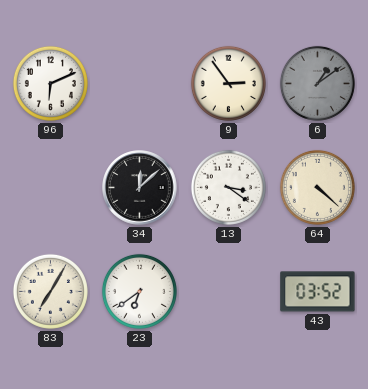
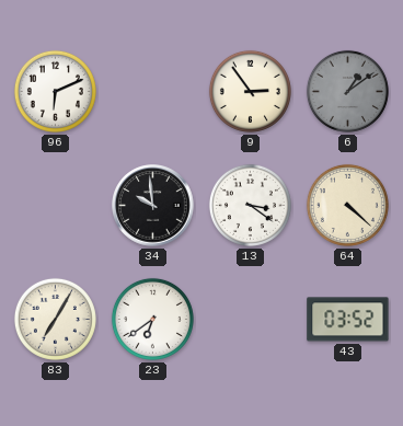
34: 12:08 -> 9:59 (153, 206)
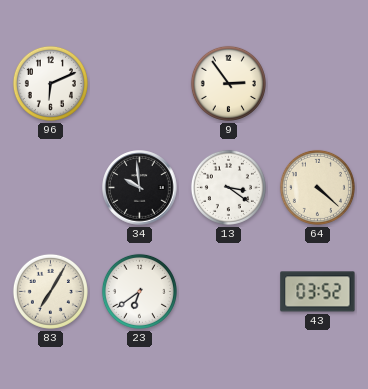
6: 1:09 -> none (347, 91)
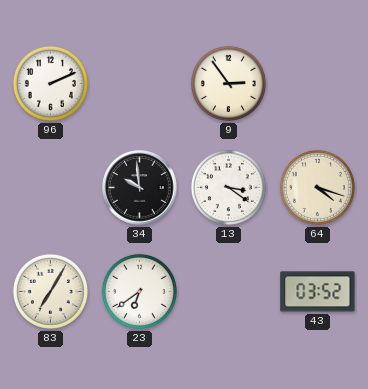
96: 6:11 -> 2:11 (50, 83)
64: 4:22 -> 4:18 (317, 187)
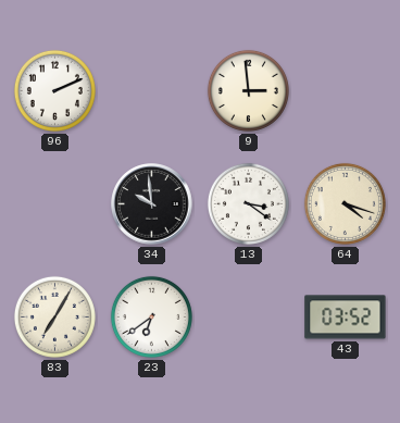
9: 2:54 -> 2:59 (248, 90)
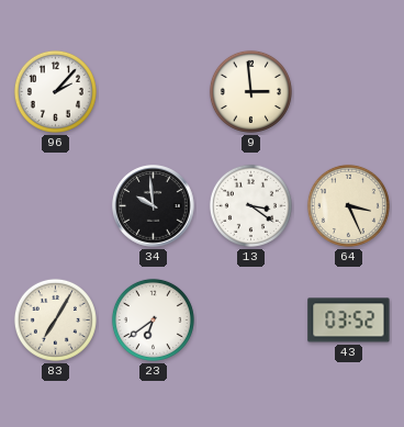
96: 2:11 -> 2:07 (55, 91)
64: 4:18 -> 3:26 (348, 205)
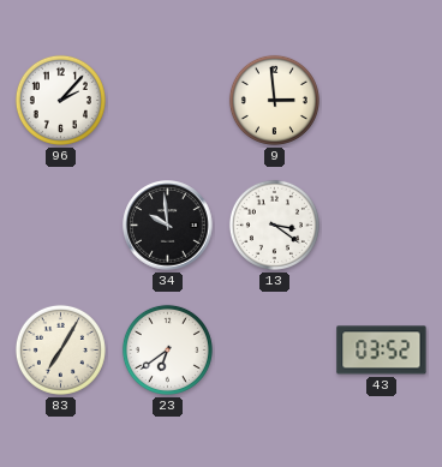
64: 3:26 -> none (348, 205)
